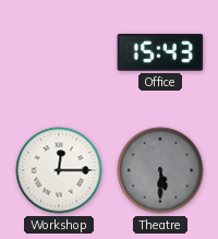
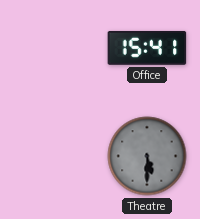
Office: 15:43 -> 15:41 (147, 48)
Workshop: 12:15 -> none (59, 170)
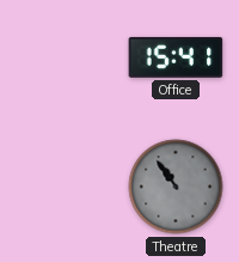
Theatre: 5:30 -> 10:54 (176, 187)
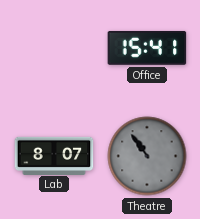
Lab: none -> 8:07 (54, 155)
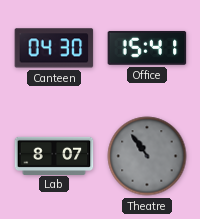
Canteen: none -> 04:30 (54, 48)
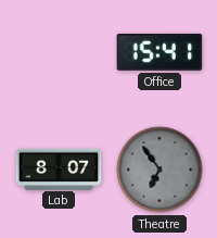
Canteen: 04:30 -> none (54, 48)
Theatre: 10:54 -> 6:54 (159, 170)
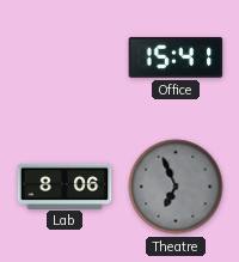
Lab: 8:07 -> 8:06 (65, 185)
Theatre: 6:54 -> 6:56 (176, 187)
